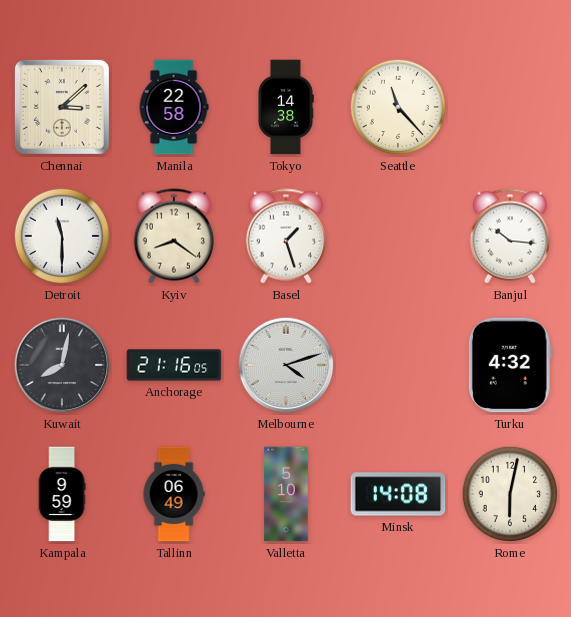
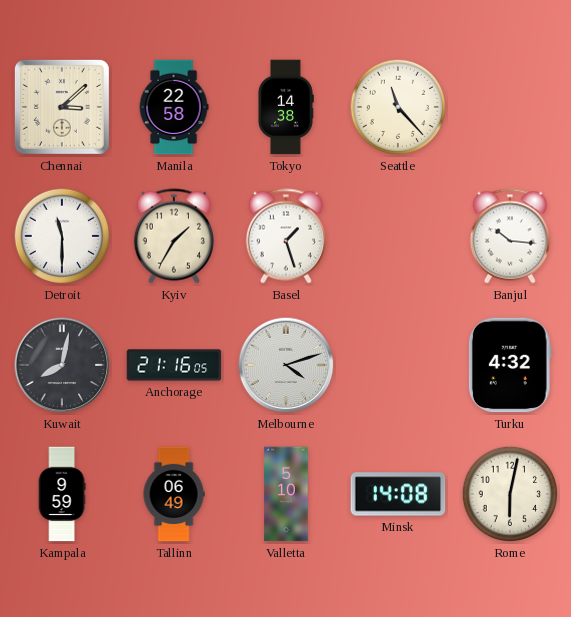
Kyiv: 8:21 -> 1:35 (174, 236)
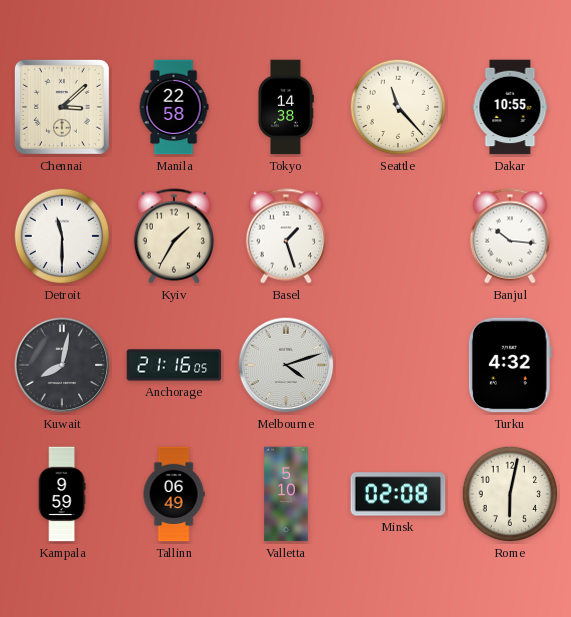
Dakar: none -> 10:55 (510, 107)
Minsk: 14:08 -> 02:08 (398, 494)
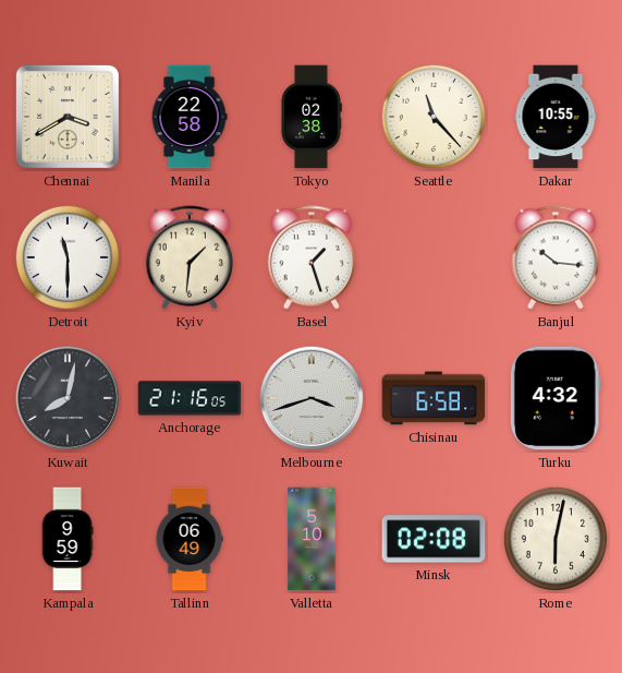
Chennai: 3:08 -> 3:40 (68, 117)
Tokyo: 14:38 -> 02:38 (312, 117)
Kyiv: 1:35 -> 1:31 (190, 257)
Melbourne: 4:12 -> 3:42 (312, 398)
Chisinau: none -> 6:58 (434, 398)
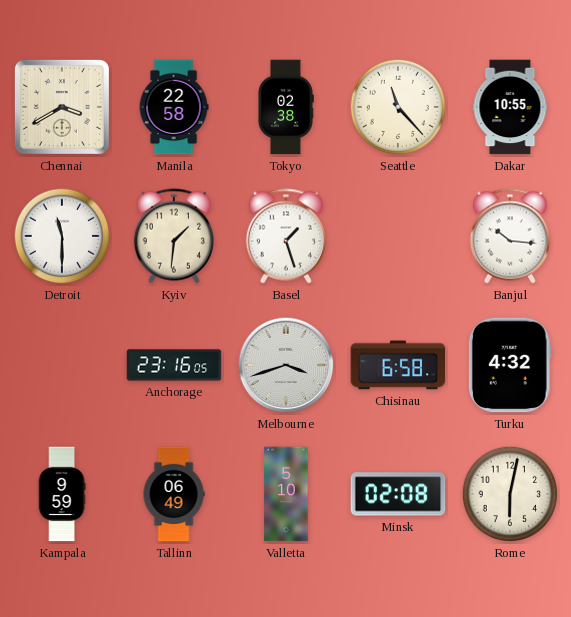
Kuwait: 8:02 -> none (68, 398)
Anchorage: 21:16 -> 23:16 (174, 365)
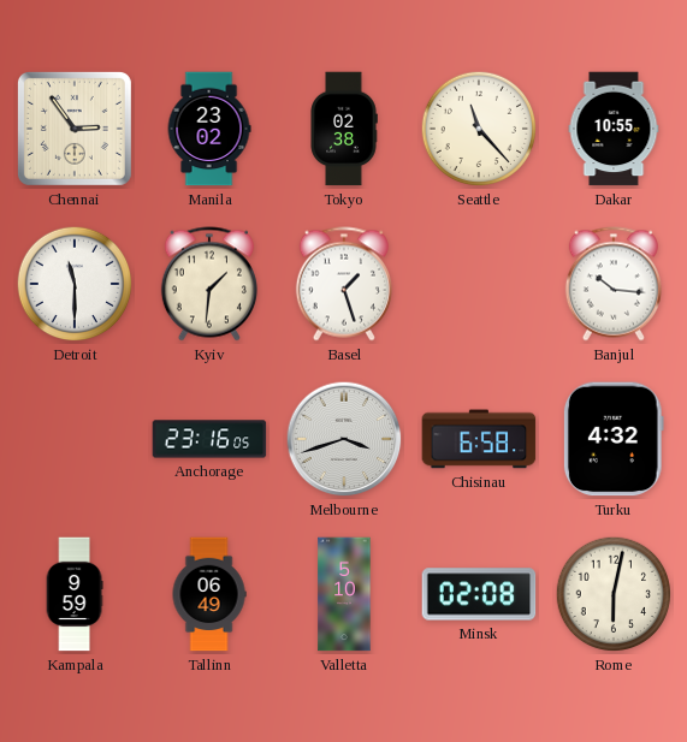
Chennai: 3:40 -> 2:54 (75, 129)
Manila: 22:58 -> 23:02 (209, 129)
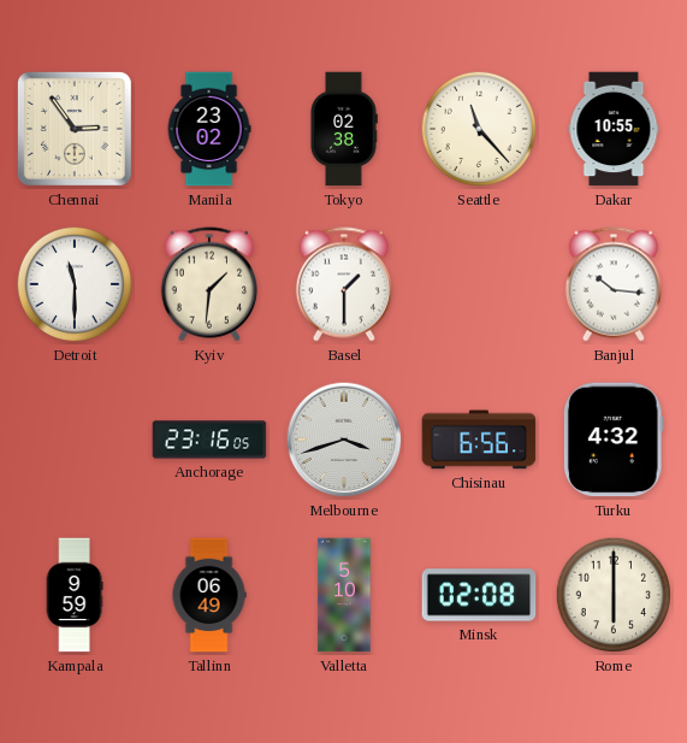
Basel: 1:27 -> 1:30 (344, 284)
Chisinau: 6:58 -> 6:56 (479, 440)
Rome: 6:02 -> 6:00 (614, 595)
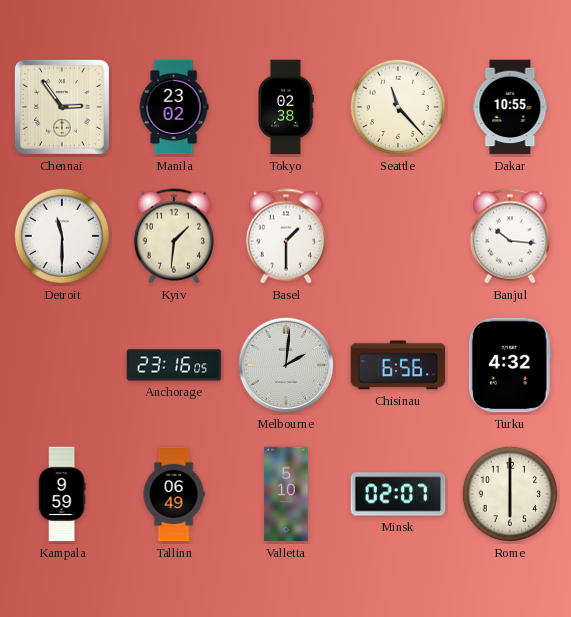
Melbourne: 3:42 -> 2:01 (286, 365)
Minsk: 02:08 -> 02:07 (398, 494)
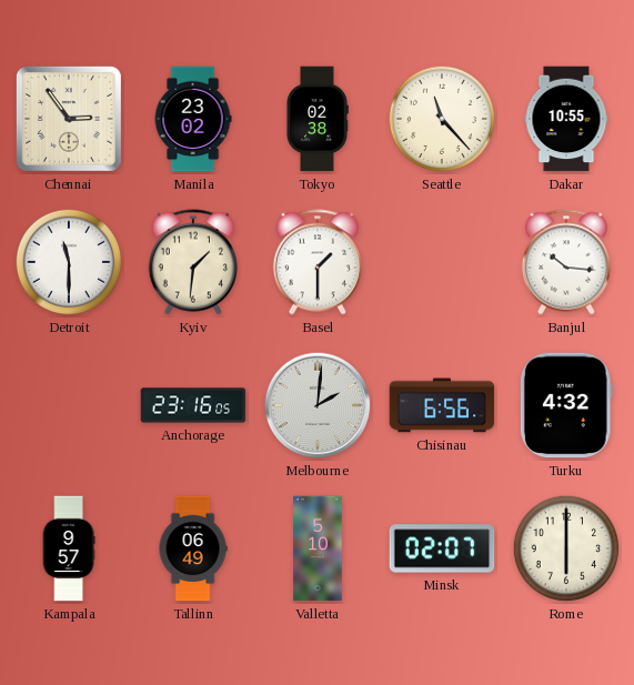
Kampala: 9:59 -> 9:57 (69, 548)
